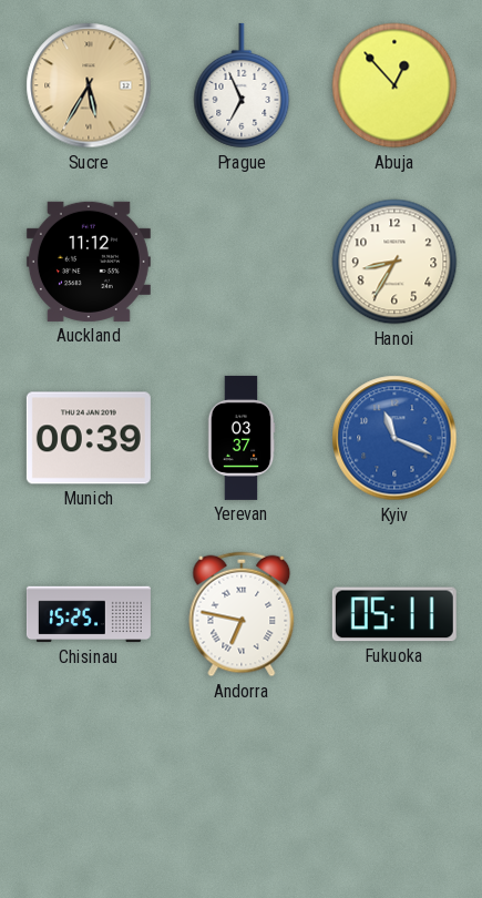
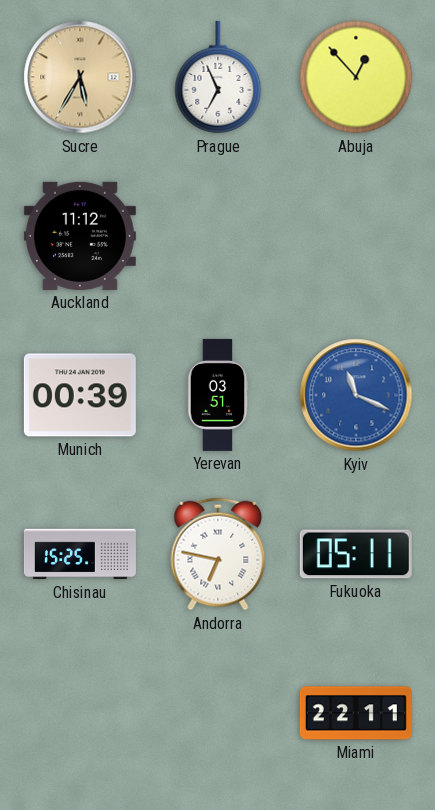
Hanoi: 8:35 -> none (394, 262)
Yerevan: 03:37 -> 03:51 (218, 395)
Miami: none -> 22:11 (356, 713)
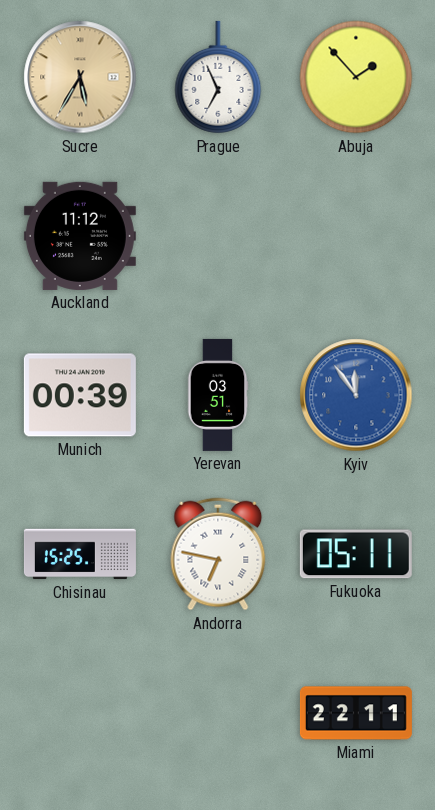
Abuja: 12:53 -> 1:53 (356, 77)
Kyiv: 11:19 -> 11:54 (356, 395)
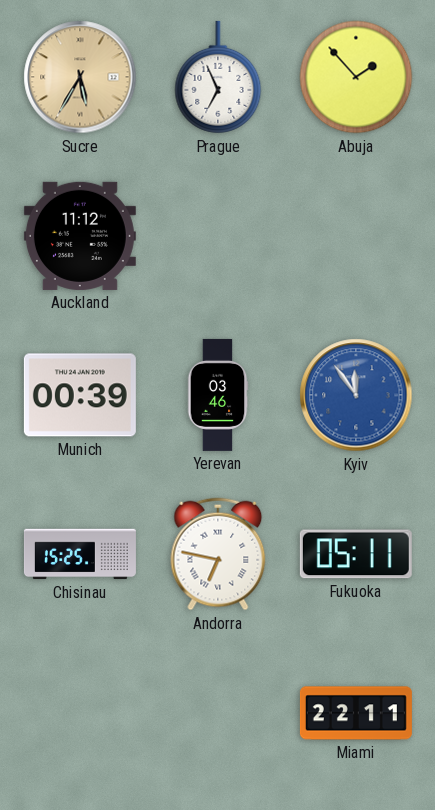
Yerevan: 03:51 -> 03:46 (218, 395)
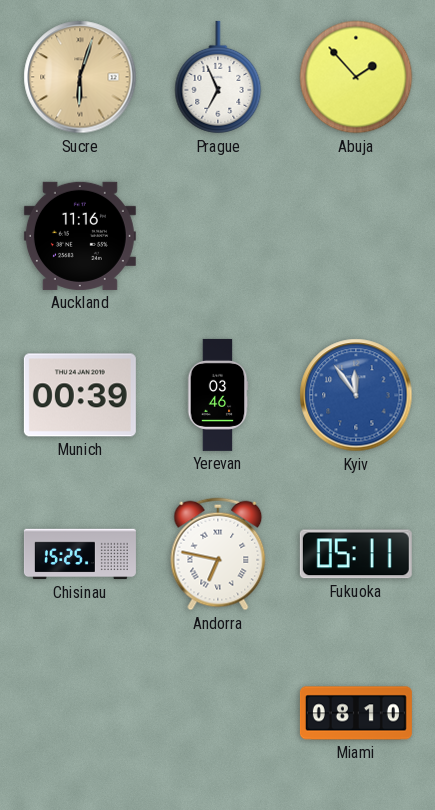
Sucre: 5:35 -> 6:03 (80, 77)
Auckland: 11:12 -> 11:16 (80, 236)
Miami: 22:11 -> 08:10 (356, 713)
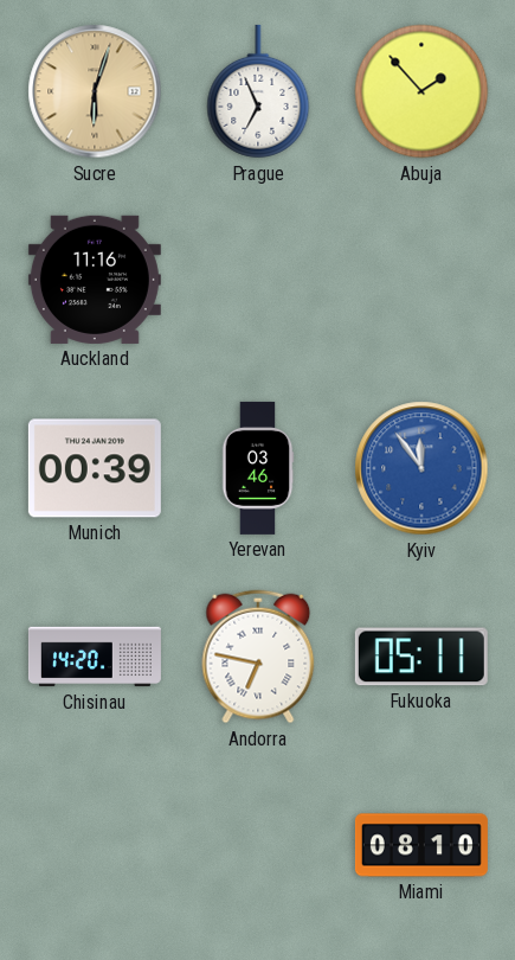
Chisinau: 15:25 -> 14:20 (95, 657)
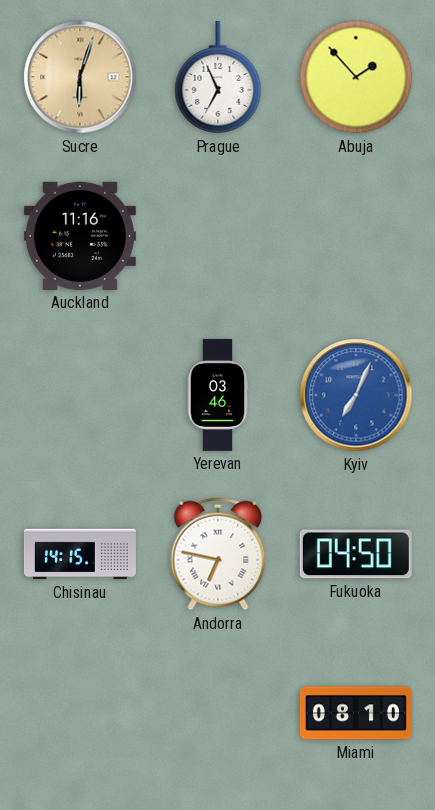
Munich: 00:39 -> none (95, 468)
Kyiv: 11:54 -> 7:04 (356, 395)
Chisinau: 14:20 -> 14:15 (80, 554)
Fukuoka: 05:11 -> 04:50 (356, 554)
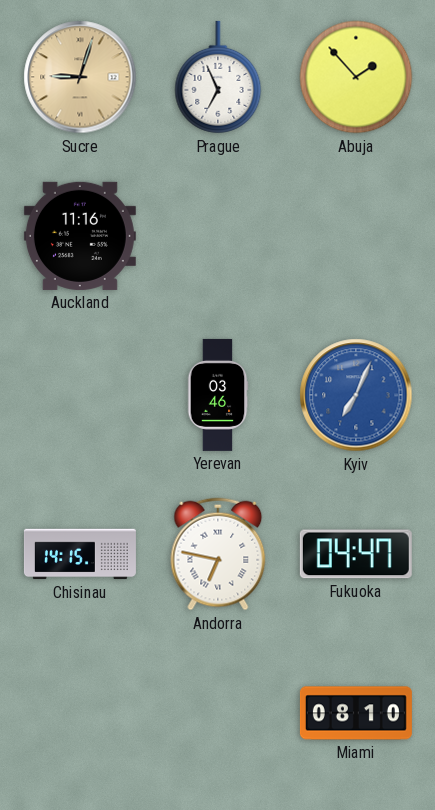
Sucre: 6:03 -> 9:03 (80, 77)
Fukuoka: 04:50 -> 04:47 (356, 554)
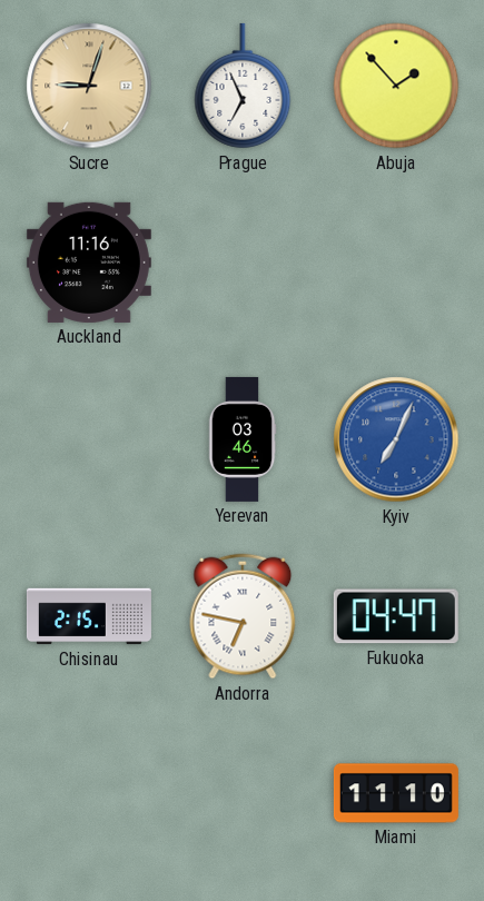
Chisinau: 14:15 -> 2:15 (89, 616)
Miami: 08:10 -> 11:10 (396, 793)
